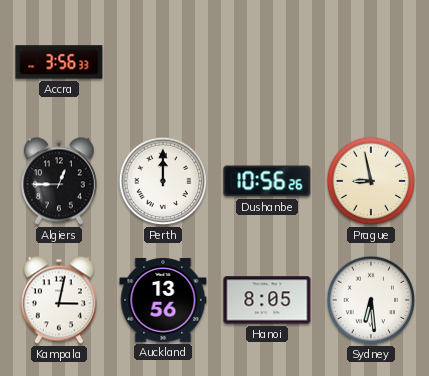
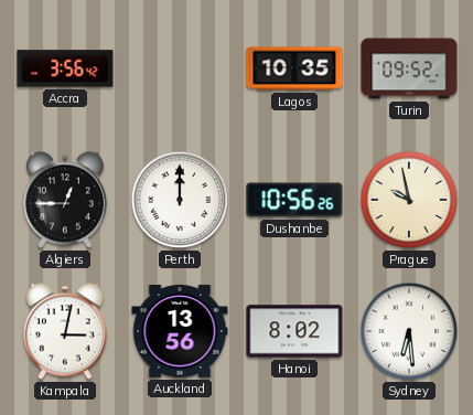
Accra: 3:56:33 -> 3:56:42 (65, 68)
Lagos: none -> 10:35 (294, 68)
Turin: none -> 09:52 (409, 68)
Prague: 8:58 -> 9:58 (409, 200)
Hanoi: 8:05 -> 8:02 (294, 331)
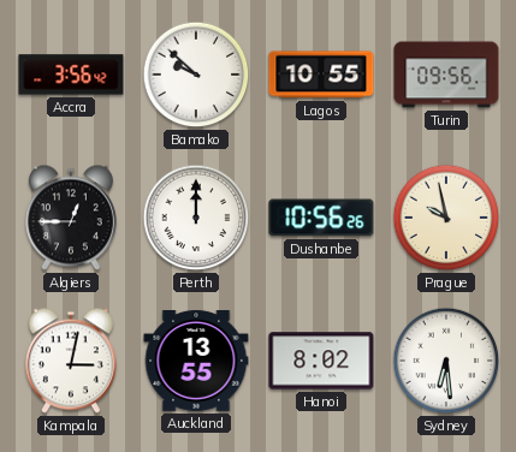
Bamako: none -> 9:52 (196, 75)
Lagos: 10:35 -> 10:55 (321, 75)
Turin: 09:52 -> 09:56 (446, 75)
Auckland: 13:56 -> 13:55 (196, 361)
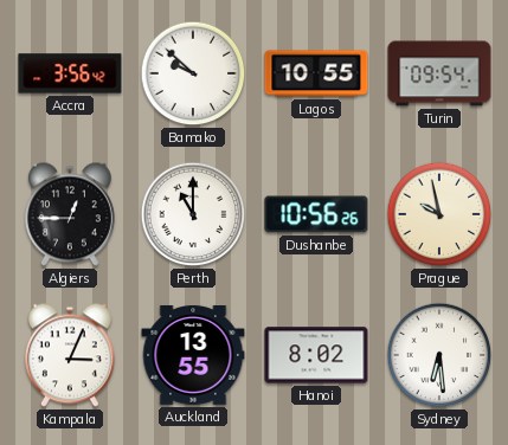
Turin: 09:56 -> 09:54 (439, 73)
Perth: 12:00 -> 11:00 (193, 214)
Kampala: 3:02 -> 3:04 (70, 355)
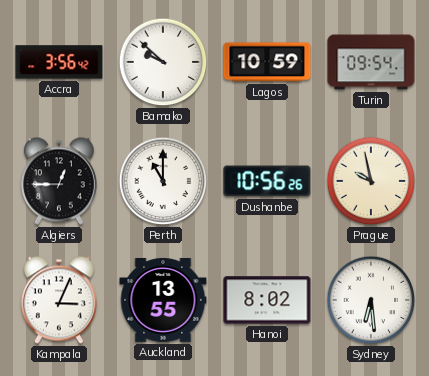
Lagos: 10:55 -> 10:59 (267, 62)
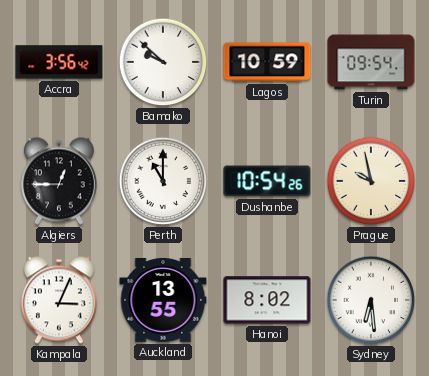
Dushanbe: 10:56 -> 10:54 (267, 181)
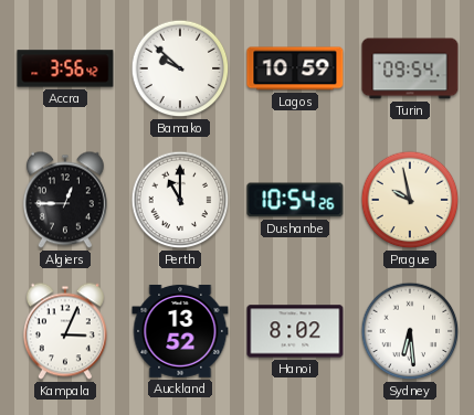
Auckland: 13:55 -> 13:52 (180, 331)
